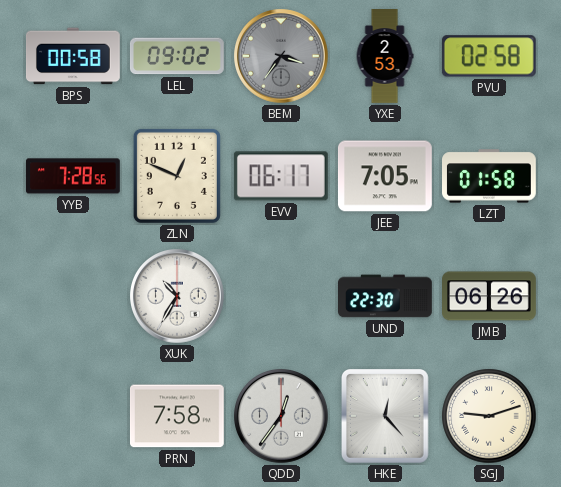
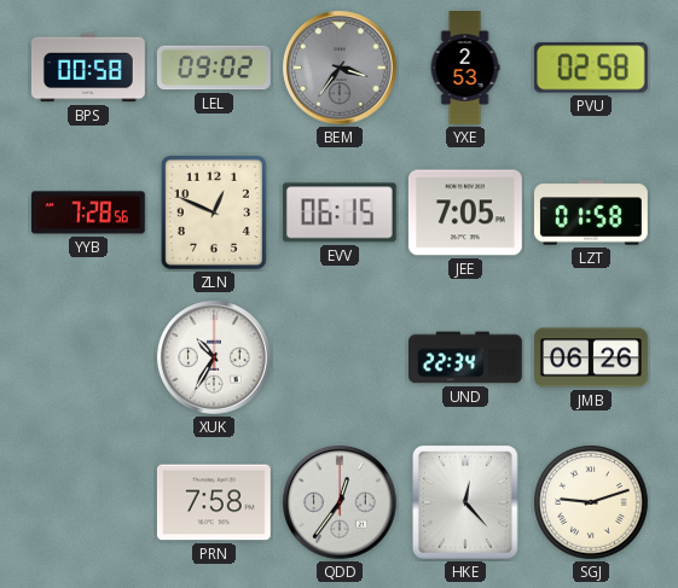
EVV: 06:17 -> 06:15 (340, 213)
UND: 22:30 -> 22:34 (467, 357)
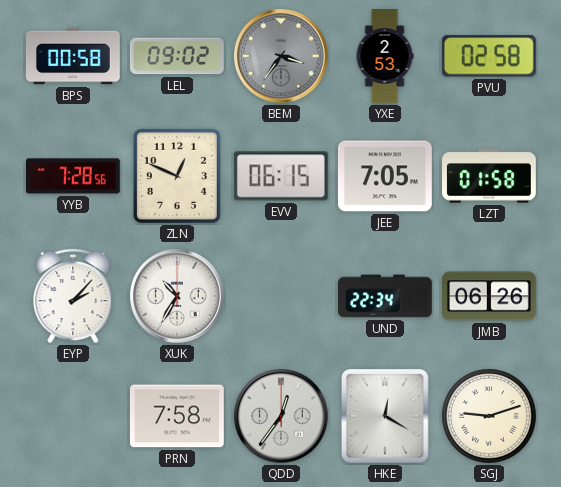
EYP: none -> 2:07 (73, 296)
HKE: 12:23 -> 12:20 (385, 417)
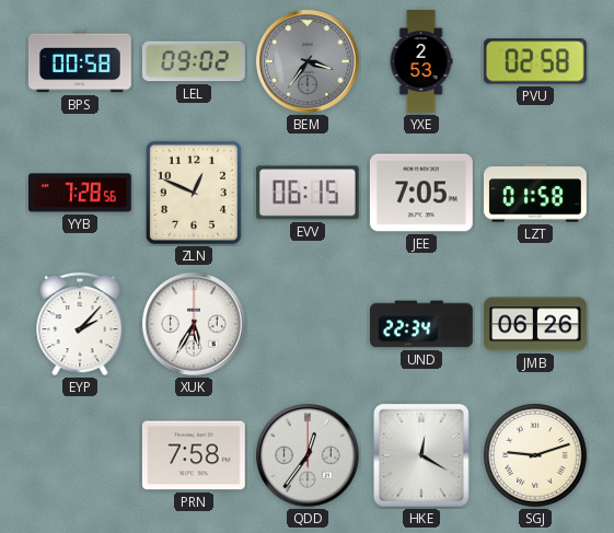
XUK: 10:35 -> 5:35 (195, 325)
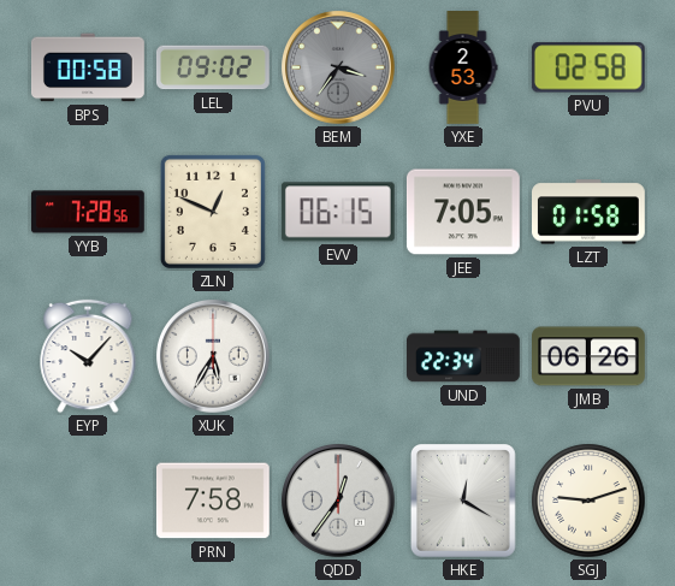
EYP: 2:07 -> 10:07 (88, 356)
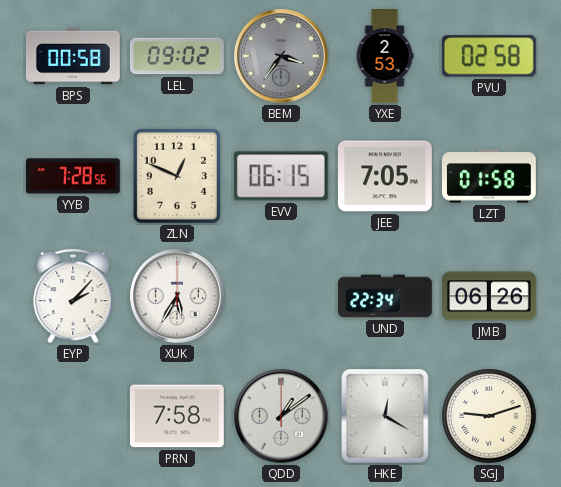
EYP: 10:07 -> 2:07 (73, 296)
QDD: 12:36 -> 1:09 (282, 417)
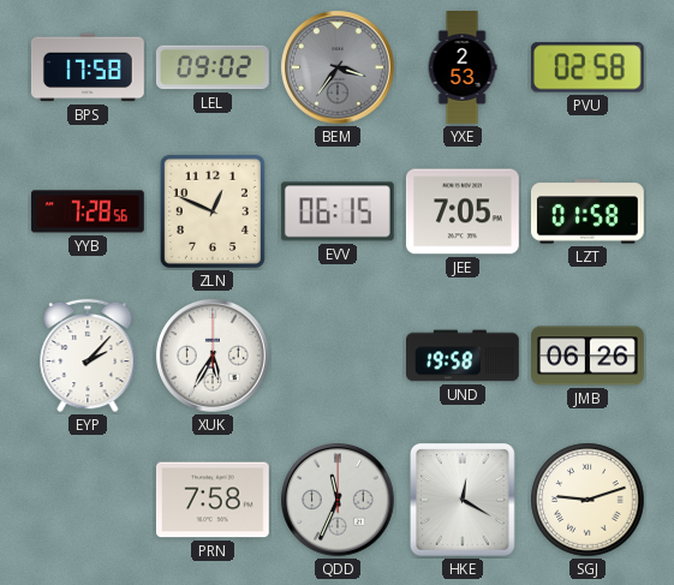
BPS: 00:58 -> 17:58 (88, 67)
UND: 22:34 -> 19:58 (464, 356)
QDD: 1:09 -> 11:34 (339, 501)
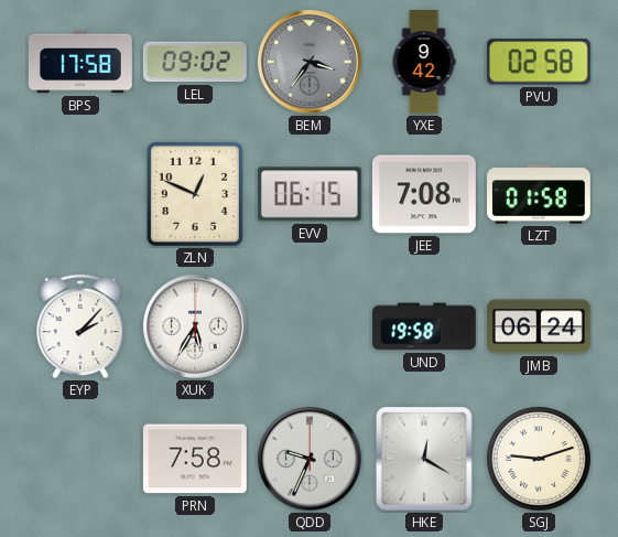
YXE: 2:53 -> 9:42 (424, 63)
YYB: 7:28 -> none (88, 211)
JEE: 7:05 -> 7:08 (424, 194)
JMB: 06:26 -> 06:24 (540, 326)
QDD: 11:34 -> 9:34 (311, 460)
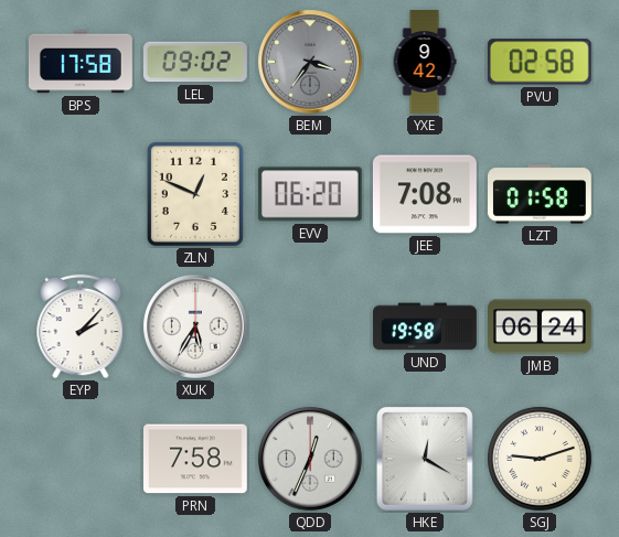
EVV: 06:15 -> 06:20 (310, 194)
QDD: 9:34 -> 12:34 (311, 460)
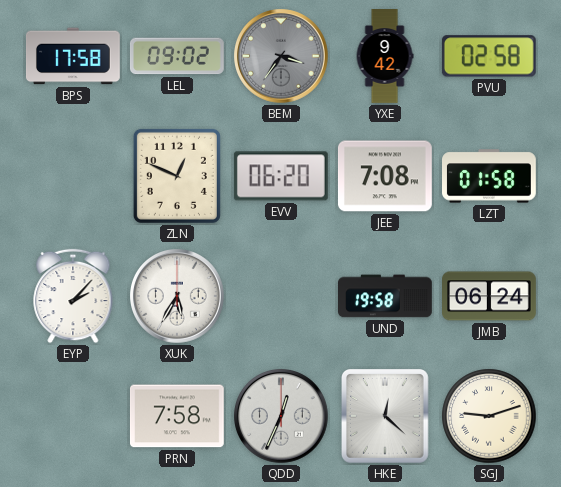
HKE: 12:20 -> 12:22 (385, 417)
